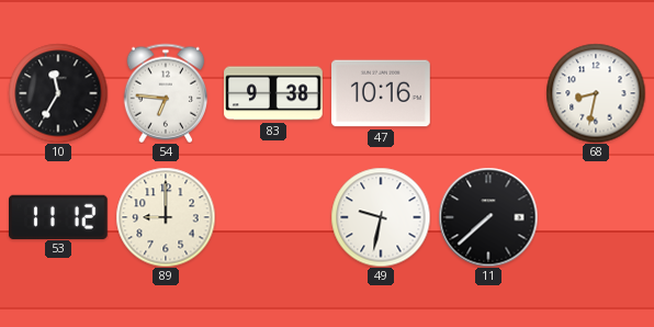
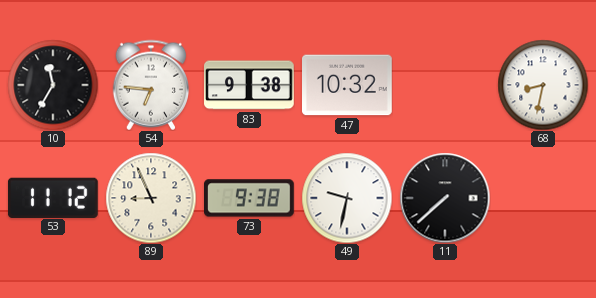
47: 10:16 -> 10:32 (348, 85)
89: 9:00 -> 8:56 (151, 198)
73: none -> 9:38 (250, 198)
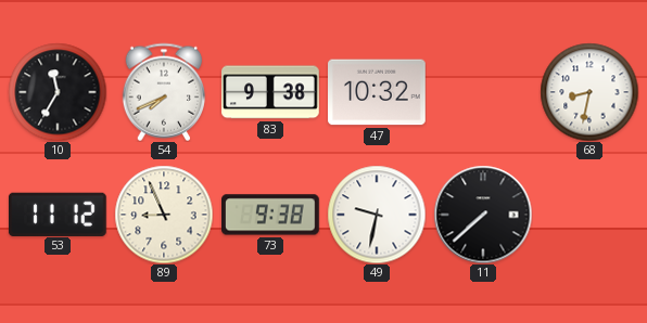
54: 6:46 -> 7:41 (163, 92)
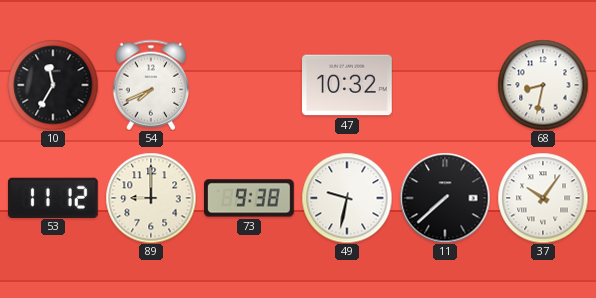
83: 9:38 -> none (271, 92)
89: 8:56 -> 9:00 (151, 198)
37: none -> 10:06 (543, 198)
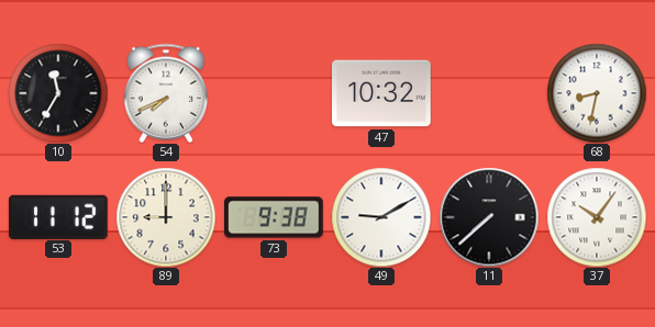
49: 9:32 -> 9:10 (381, 217)
